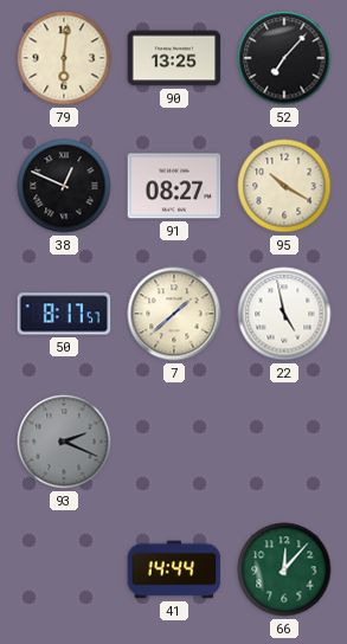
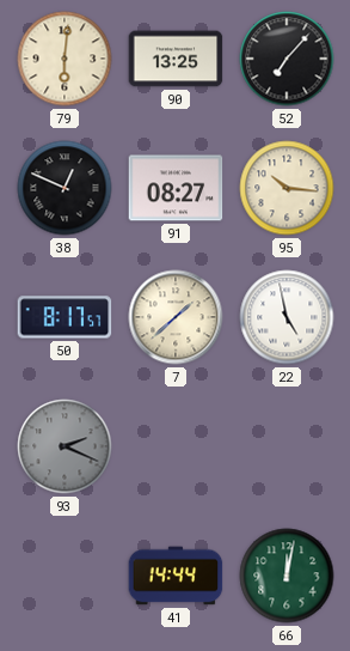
95: 10:20 -> 10:16 (287, 188)
66: 12:07 -> 12:02 (287, 576)
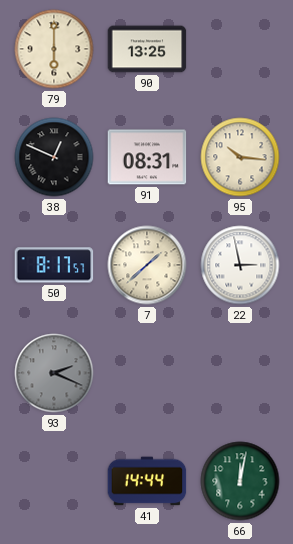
79: 6:01 -> 6:00 (54, 49)
52: 7:07 -> none (287, 59)
91: 08:27 -> 08:31 (147, 157)
22: 4:58 -> 2:58 (240, 265)
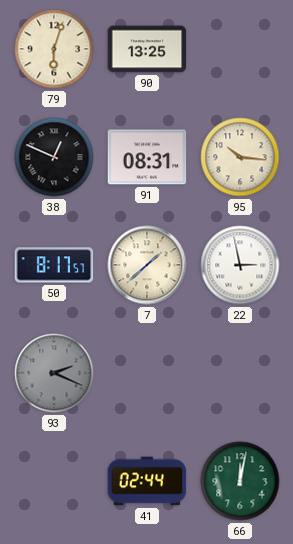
79: 6:00 -> 6:03 (54, 49)
41: 14:44 -> 02:44 (147, 481)
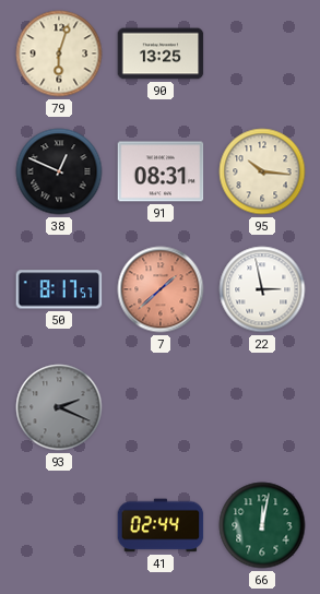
7 dial: cream -> salmon (161, 289)
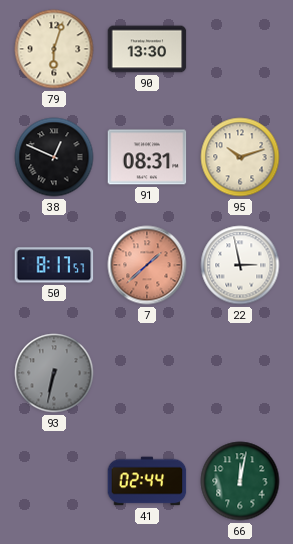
90: 13:25 -> 13:30 (147, 49)
95: 10:16 -> 10:12 (240, 157)
93: 2:19 -> 6:32 (54, 373)
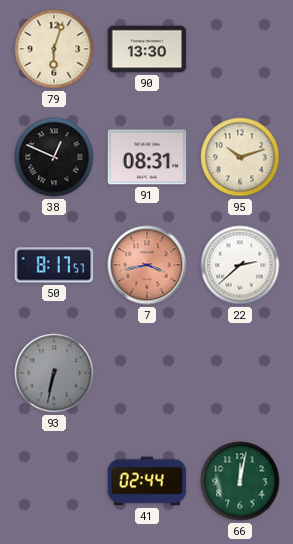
7: 1:38 -> 3:43 (147, 265)
22: 2:58 -> 2:38 (240, 265)
